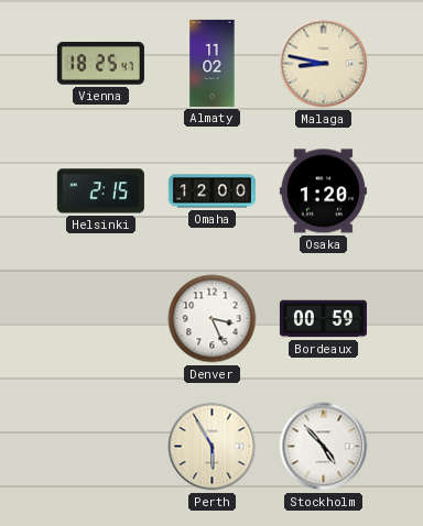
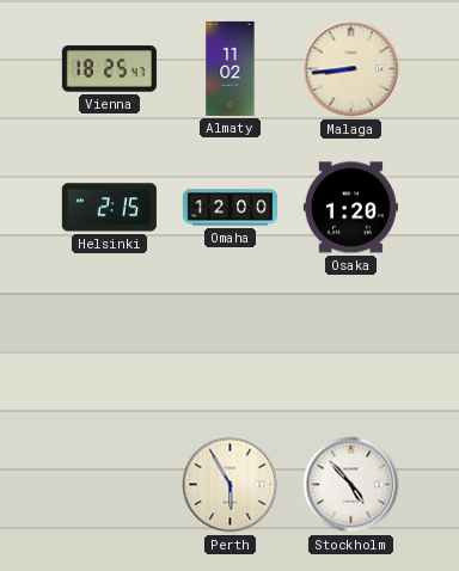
Malaga: 8:47 -> 8:44 (351, 69)
Denver: 3:26 -> none (213, 319)
Bordeaux: 00:59 -> none (323, 319)
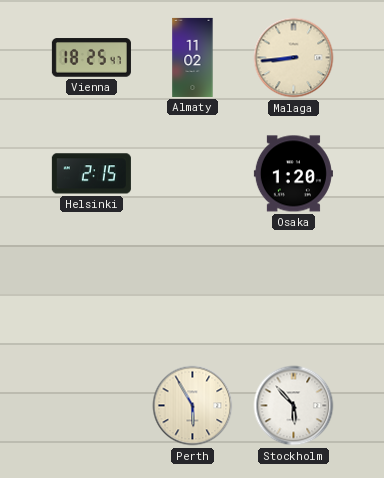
Omaha: 12:00 -> none (229, 208)
Stockholm: 4:53 -> 5:53 (294, 406)
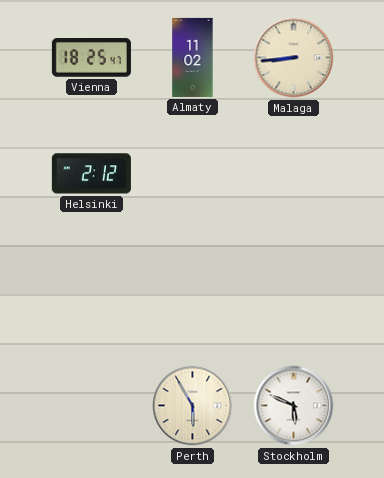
Helsinki: 2:15 -> 2:12 (91, 174)
Osaka: 1:20 -> none (293, 174)
Stockholm: 5:53 -> 5:49 (294, 406)
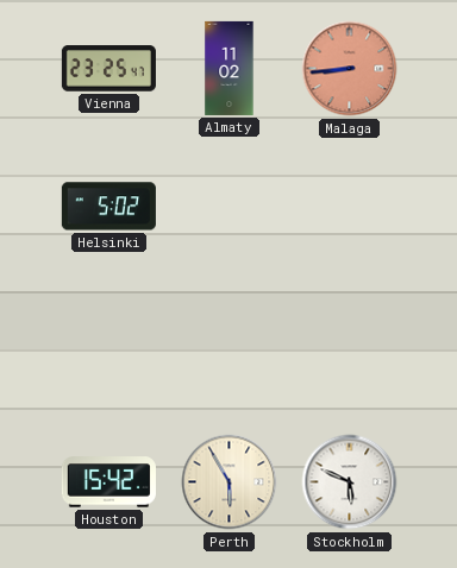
Vienna: 18:25 -> 23:25 (108, 69)
Malaga dial: cream -> salmon (350, 69)
Helsinki: 2:12 -> 5:02 (108, 207)
Houston: none -> 15:42 (108, 482)
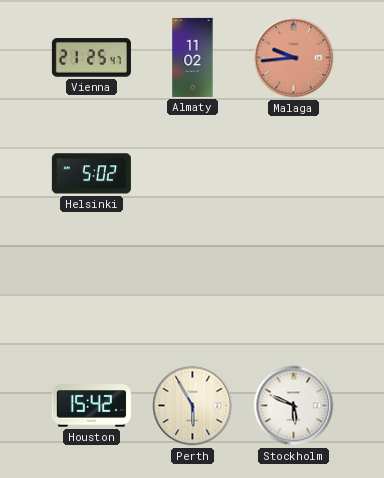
Vienna: 23:25 -> 21:25 (91, 58)
Malaga: 8:44 -> 9:44 (294, 58)
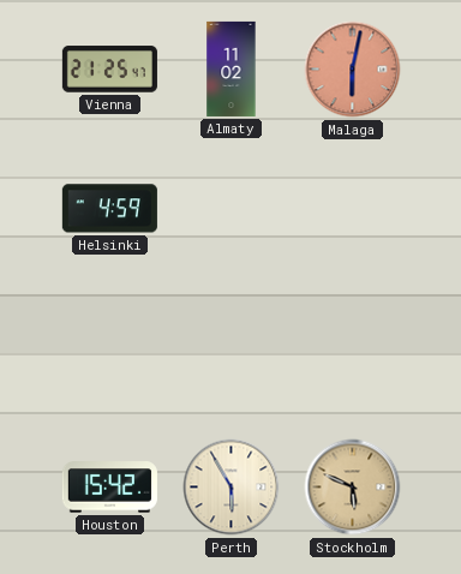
Malaga: 9:44 -> 6:02 (353, 70)
Helsinki: 5:02 -> 4:59 (109, 209)
Stockholm dial: white -> champagne (353, 488)
